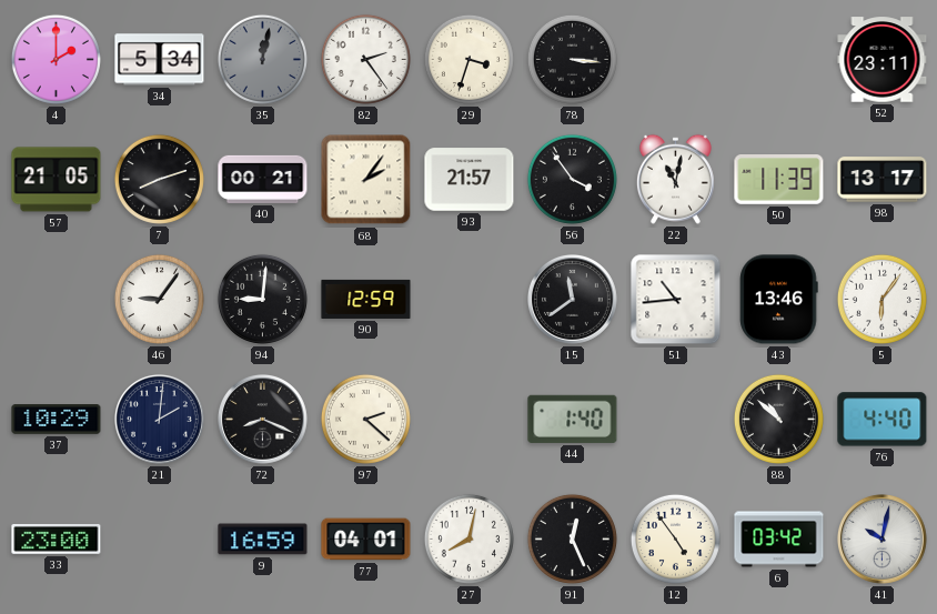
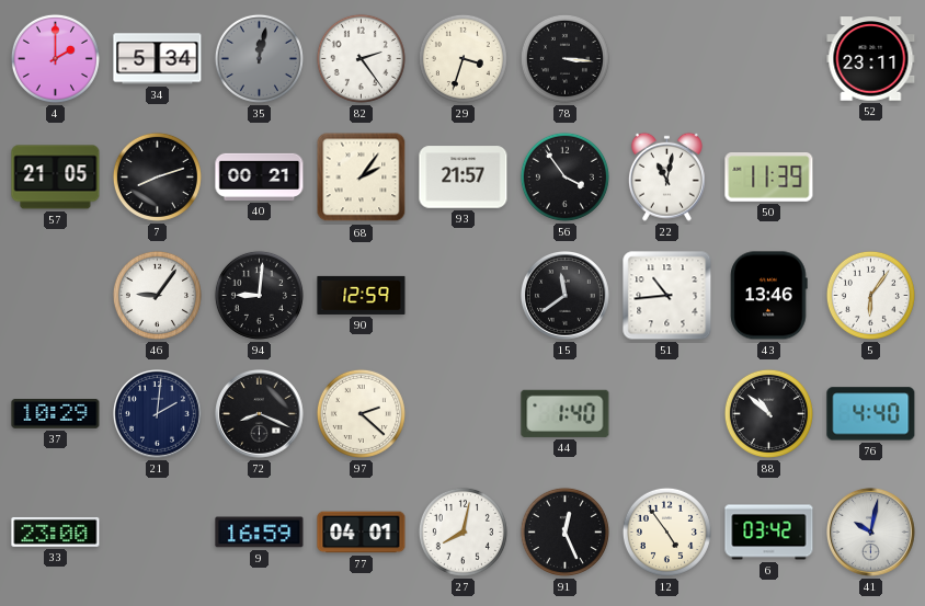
98: 13:17 -> none (883, 180)
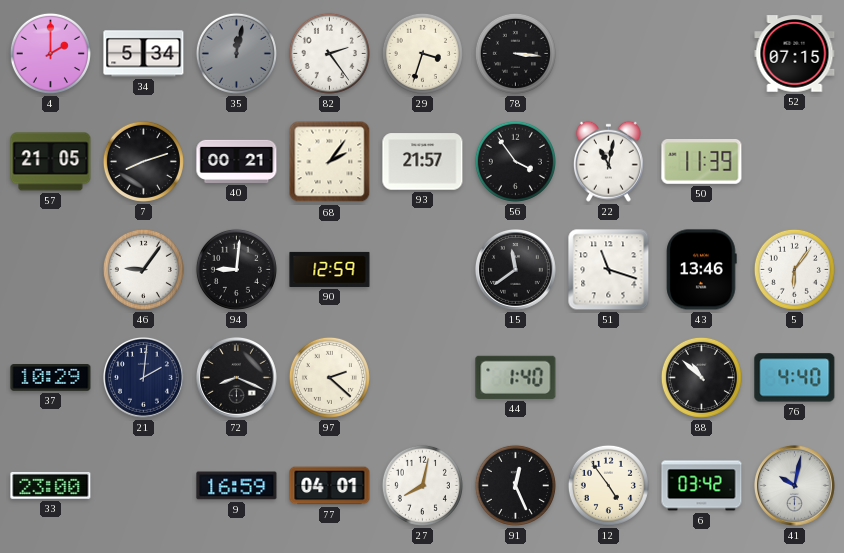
52: 23:11 -> 07:15 (795, 54)
51: 10:44 -> 11:18 (609, 270)
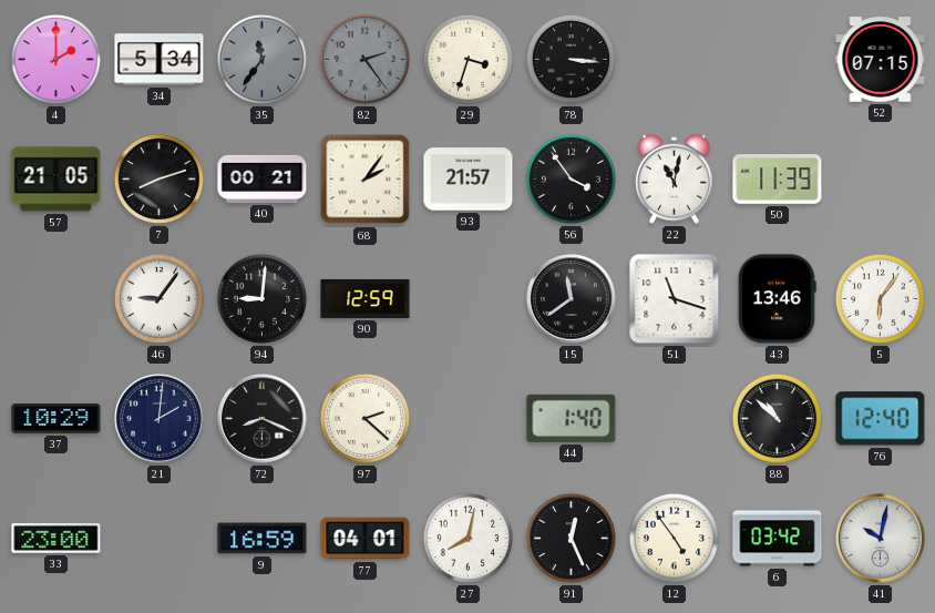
35: 12:02 -> 11:36 (261, 59)
82 dial: white -> grey (364, 59)
76: 4:40 -> 12:40 (881, 419)
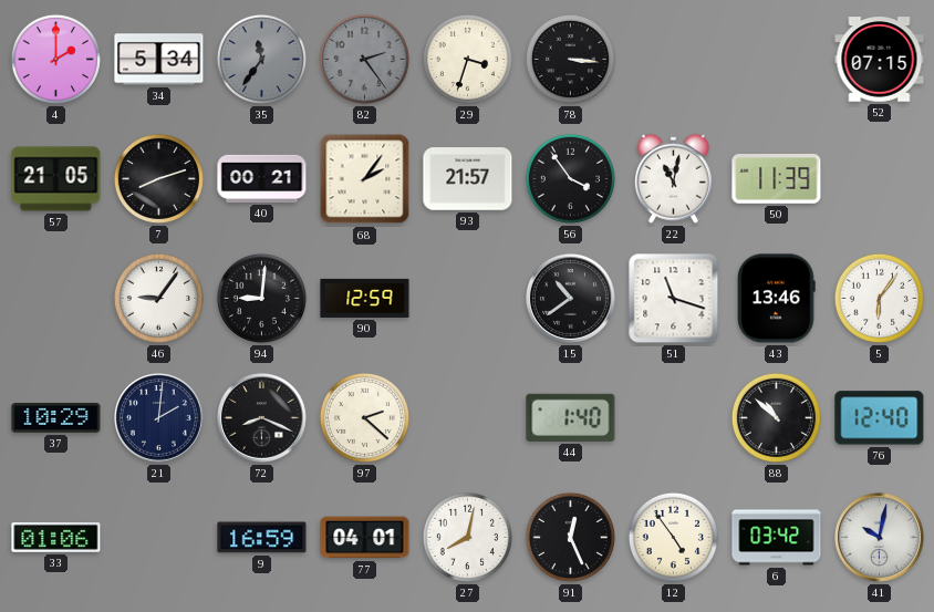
15: 11:39 -> 10:39 (571, 299)
33: 23:00 -> 01:06 (56, 537)
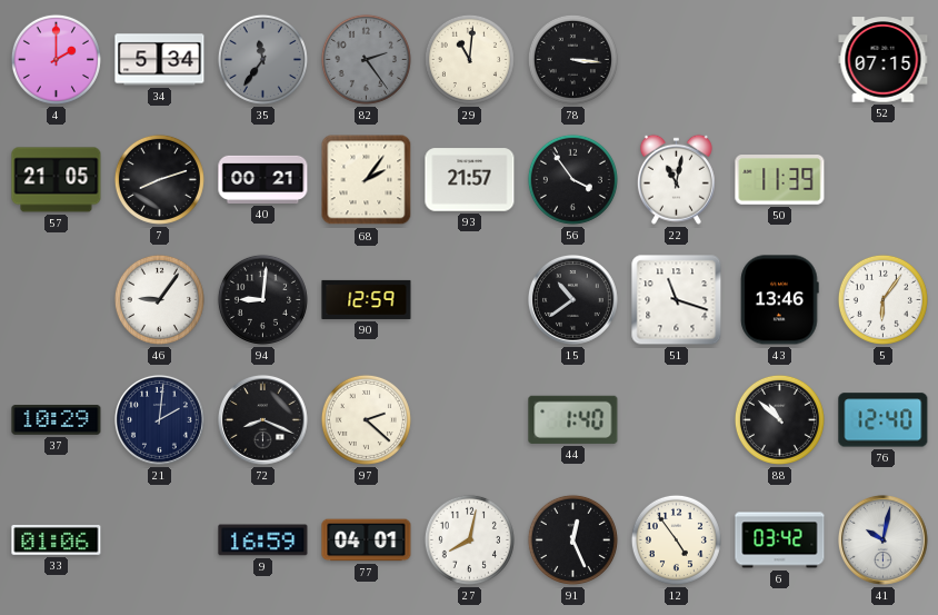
29: 3:33 -> 11:01 (469, 59)
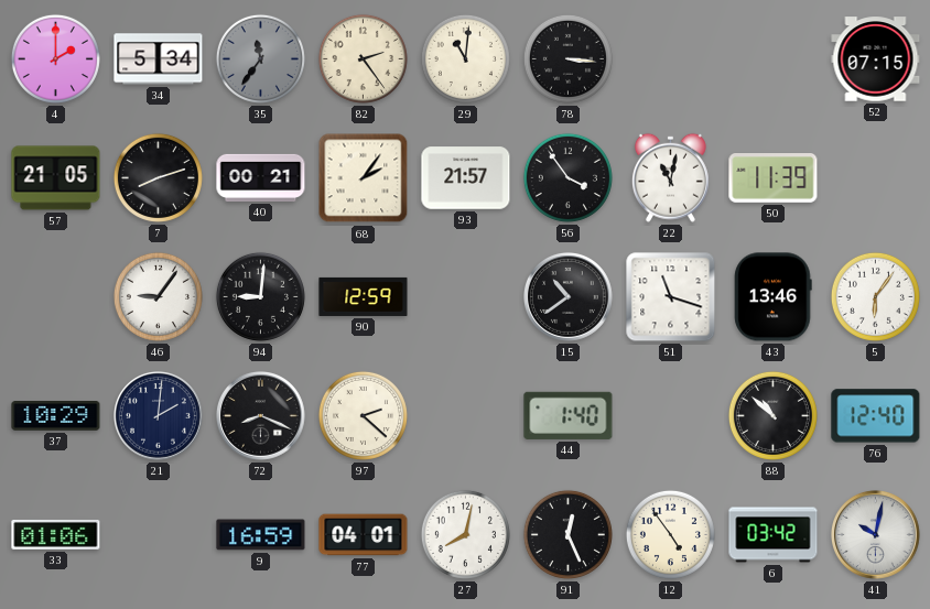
82 dial: grey -> cream (363, 58)
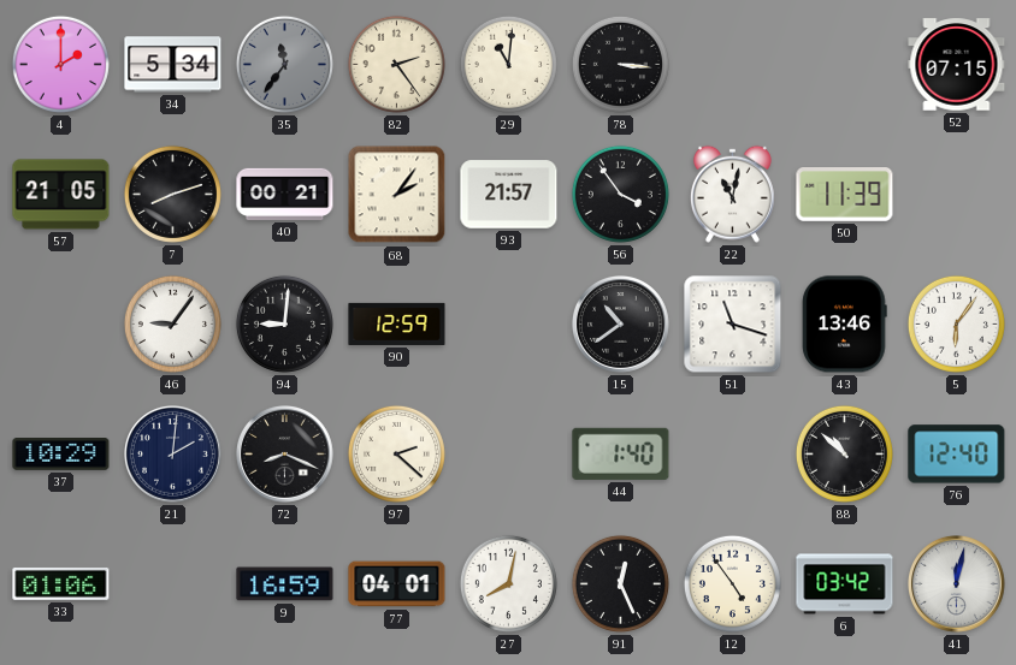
41: 10:02 -> 12:02 (957, 584)
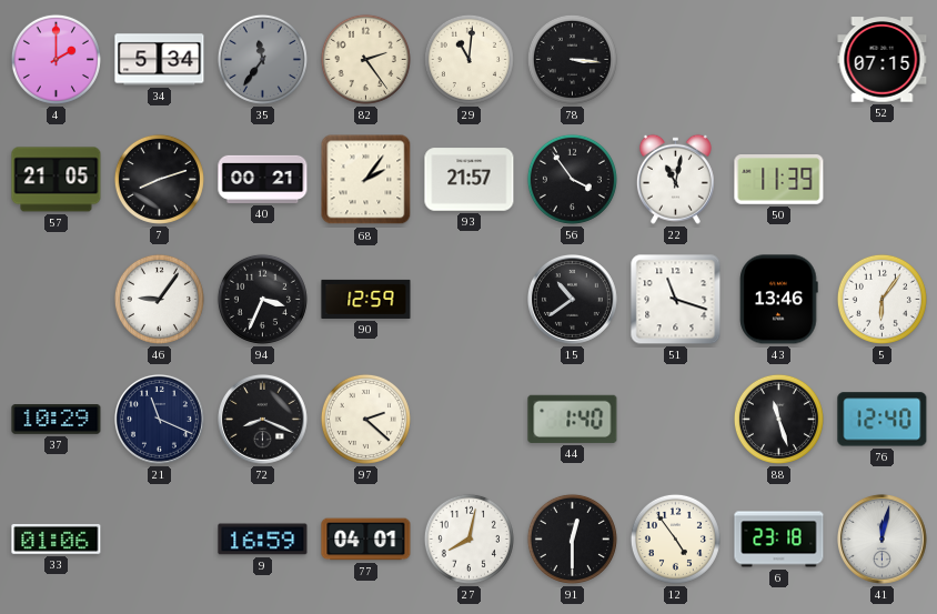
94: 9:01 -> 3:34 (262, 299)
21: 2:01 -> 11:19 (160, 420)
88: 10:52 -> 11:27 (778, 419)
91: 12:26 -> 12:30 (572, 538)
6: 03:42 -> 23:18 (779, 540)
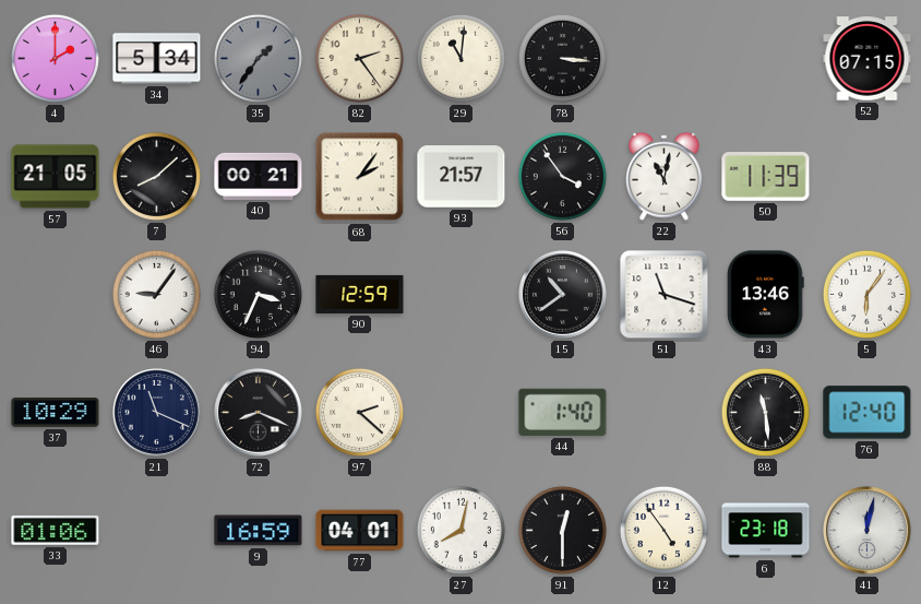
35: 11:36 -> 1:36 (258, 58)
7: 8:12 -> 8:08 (156, 176)
88: 11:27 -> 11:29 (765, 412)
